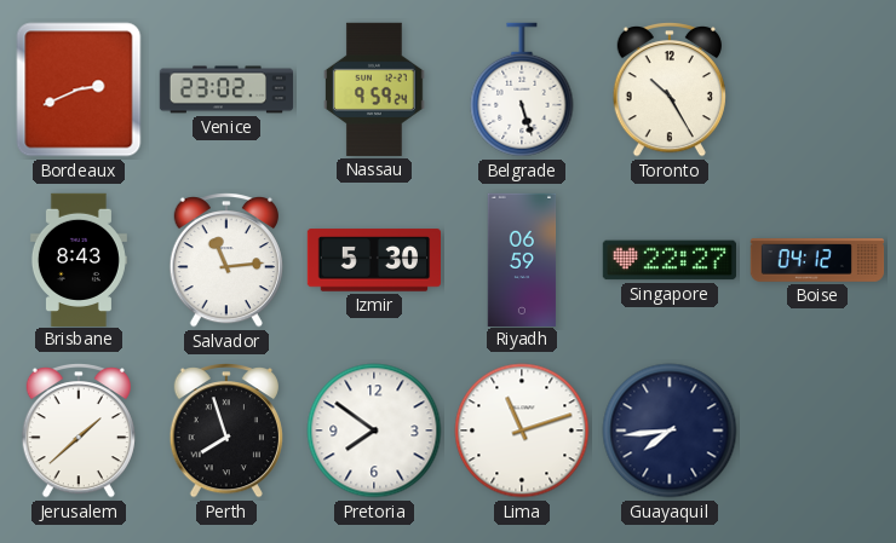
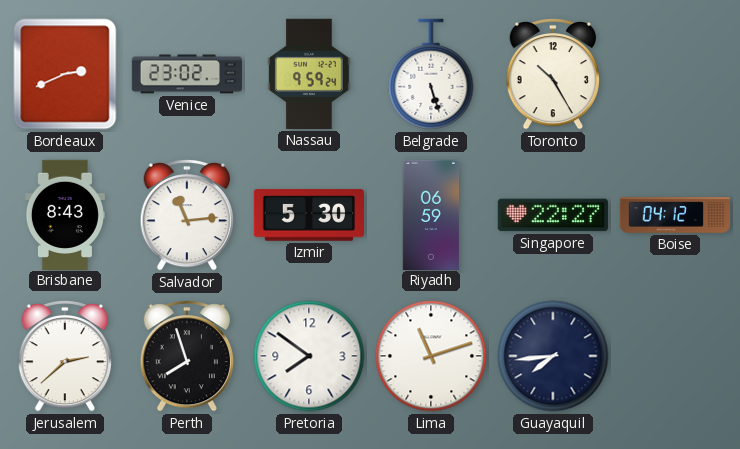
Jerusalem: 1:38 -> 2:38 (65, 356)
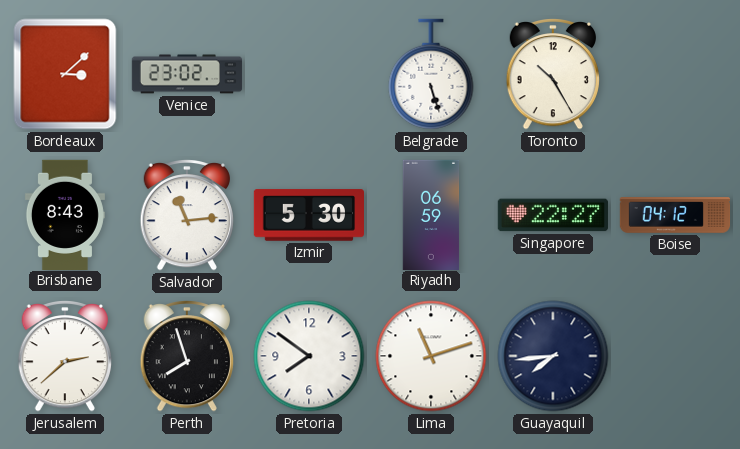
Bordeaux: 2:41 -> 3:08 (65, 74)
Nassau: 9:59 -> none (310, 74)
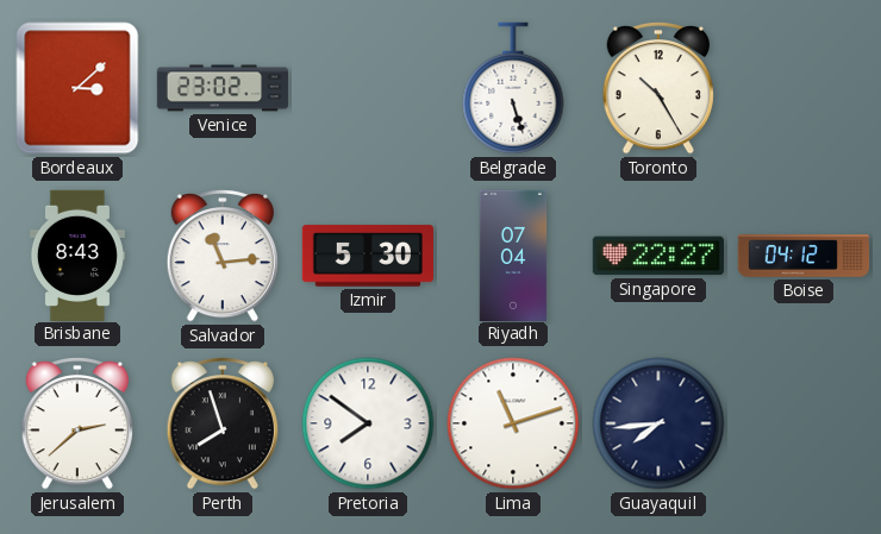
Riyadh: 06:59 -> 07:04 (513, 255)
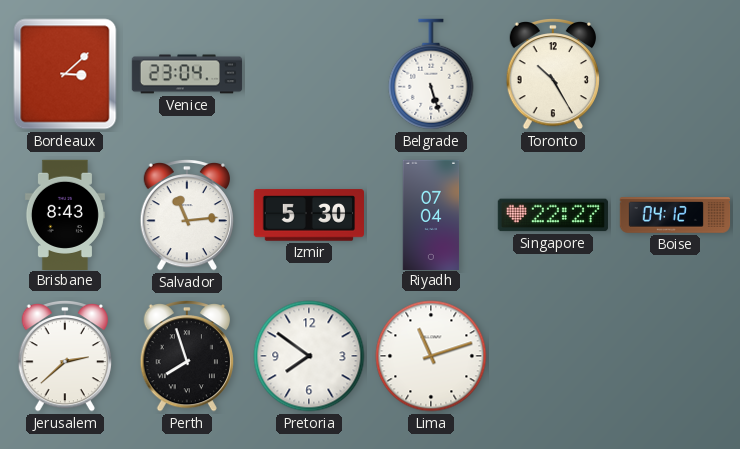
Venice: 23:02 -> 23:04 (187, 74)
Guayaquil: 7:44 -> none (658, 423)
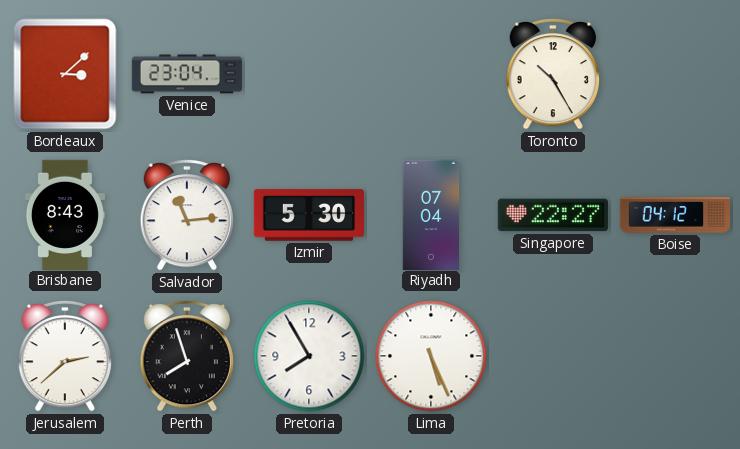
Belgrade: 5:27 -> none (431, 74)
Pretoria: 7:51 -> 7:55 (309, 356)
Lima: 11:12 -> 5:26 (431, 356)
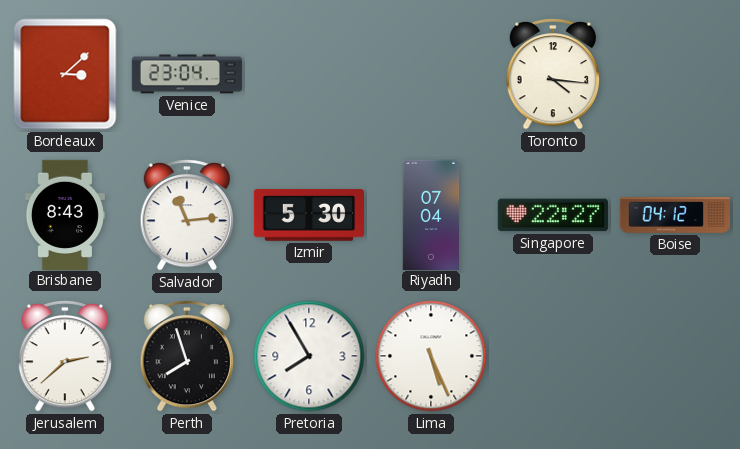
Toronto: 10:25 -> 4:16 (553, 74)
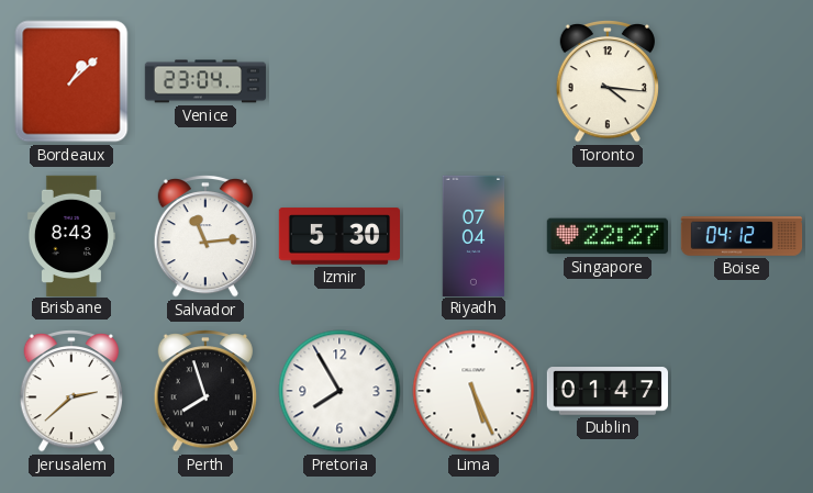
Bordeaux: 3:08 -> 1:08 (71, 81)
Dublin: none -> 01:47 (606, 391)
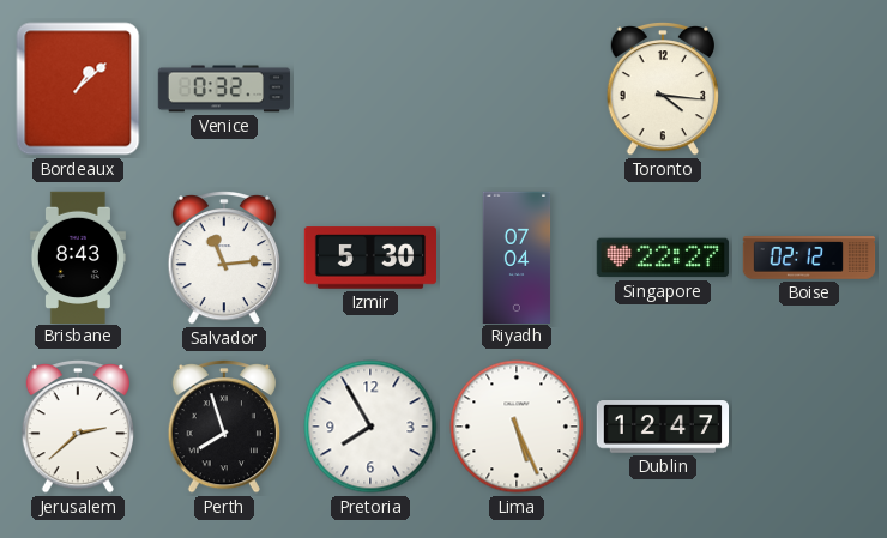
Venice: 23:04 -> 0:32 (224, 89)
Boise: 04:12 -> 02:12 (809, 258)
Dublin: 01:47 -> 12:47 (662, 427)
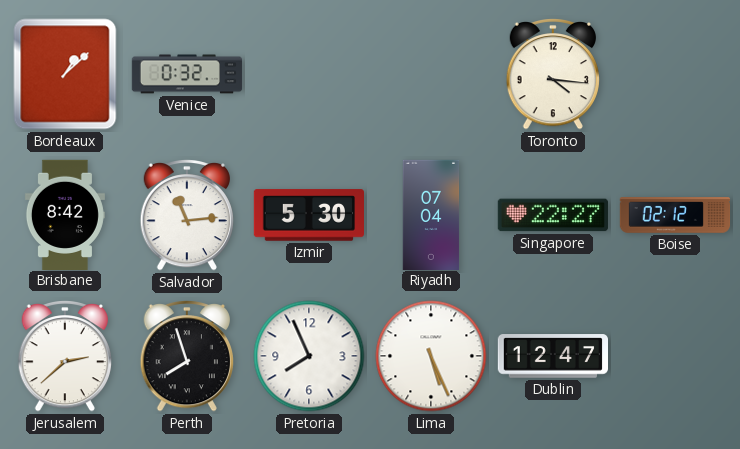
Brisbane: 8:43 -> 8:42 (65, 214)
Pretoria: 7:55 -> 7:56 (309, 356)
